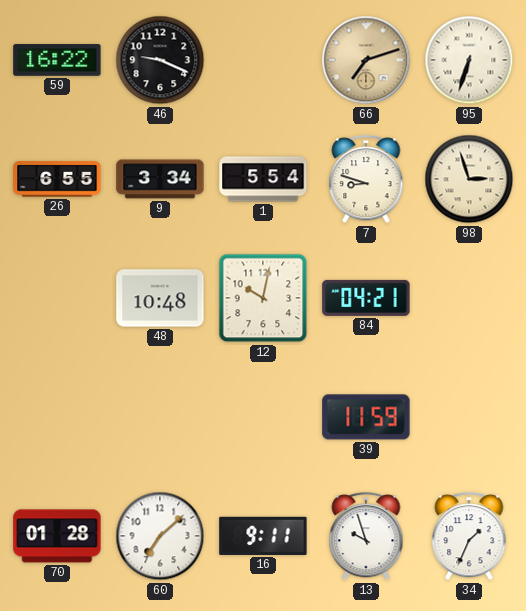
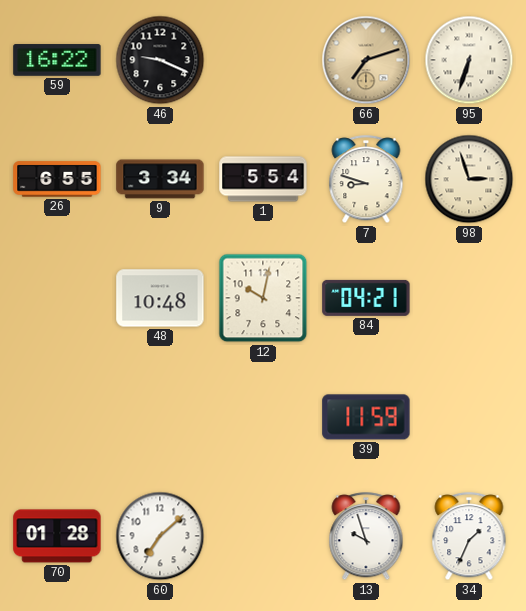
16: 9:11 -> none (263, 536)
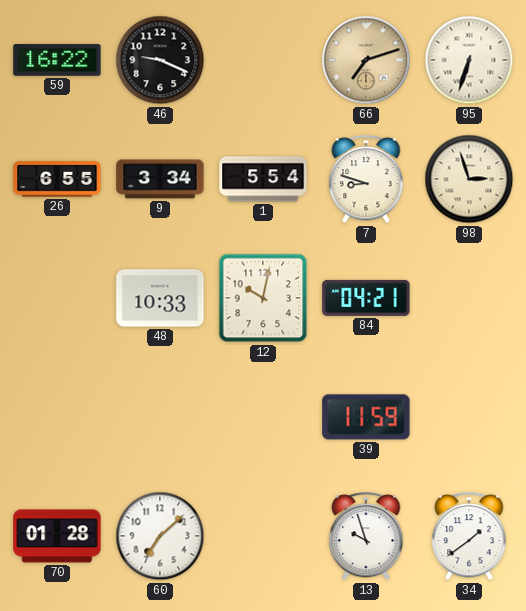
48: 10:48 -> 10:33 (160, 298)
34: 1:34 -> 1:39 (469, 537)
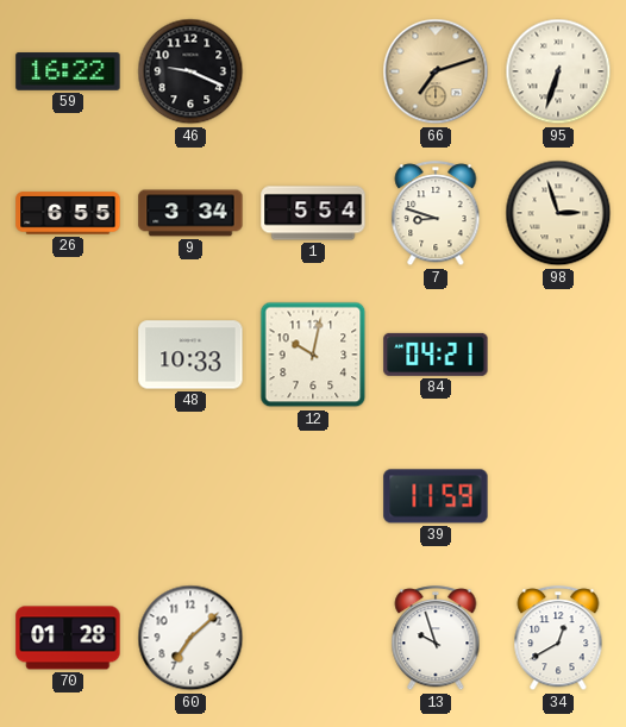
34: 1:39 -> 12:40 (558, 639)
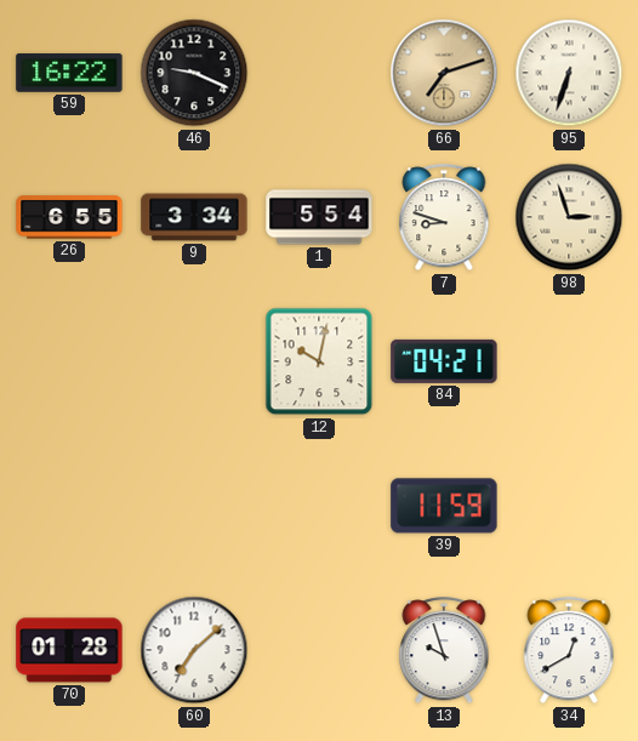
48: 10:33 -> none (190, 355)
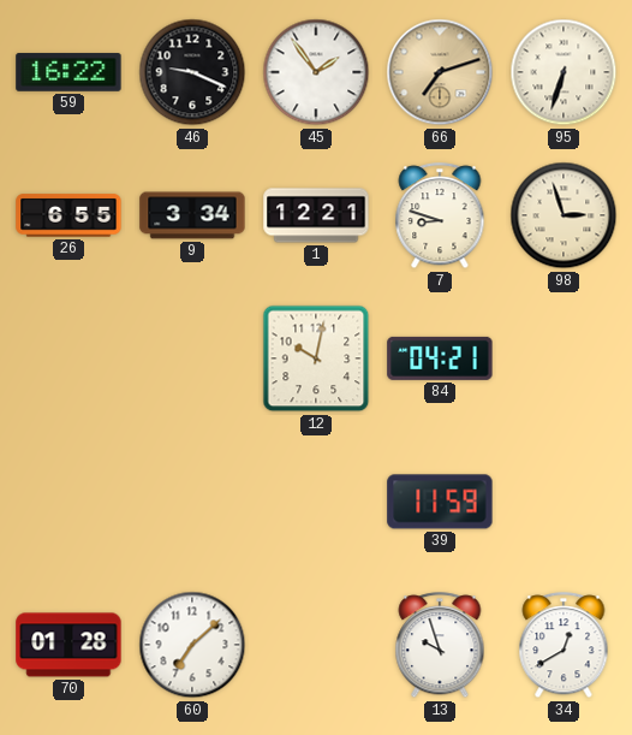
45: none -> 1:54 (316, 72)
1: 5:54 -> 12:21 (316, 215)
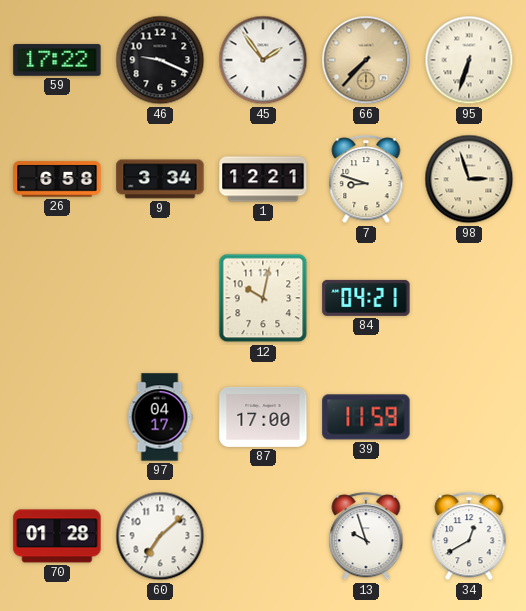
59: 16:22 -> 17:22 (57, 60)
66: 7:12 -> 7:37 (366, 60)
26: 6:55 -> 6:58 (57, 179)
97: none -> 04:17 (160, 417)
87: none -> 17:00 (263, 417)
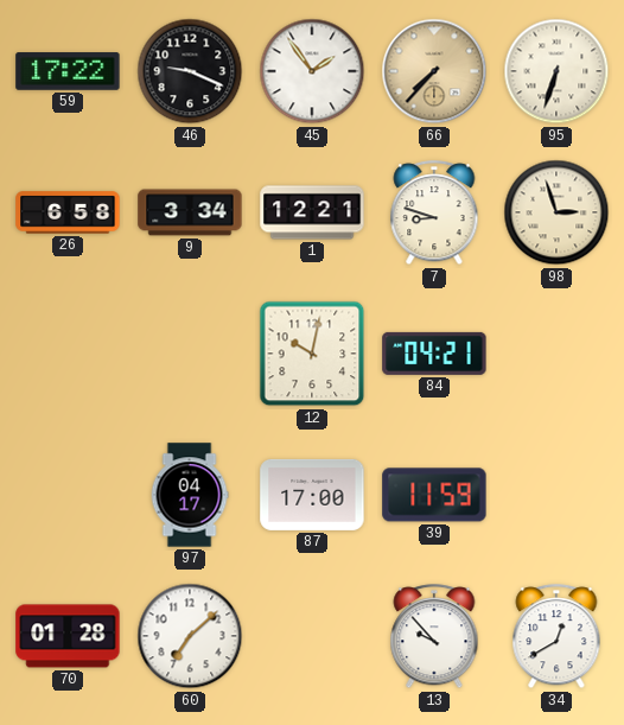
13: 9:57 -> 9:53 (434, 637)
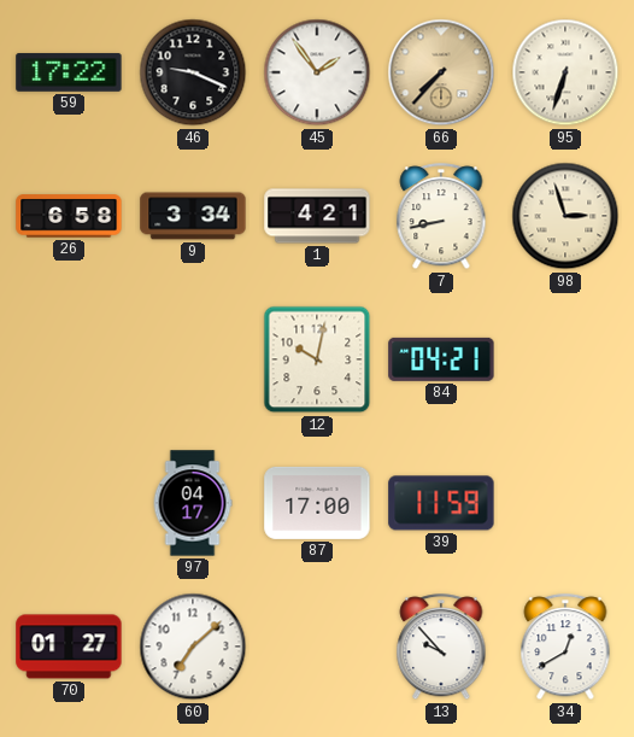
1: 12:21 -> 4:21 (317, 216)
7: 8:48 -> 8:43 (441, 217)
70: 01:28 -> 01:27 (69, 647)
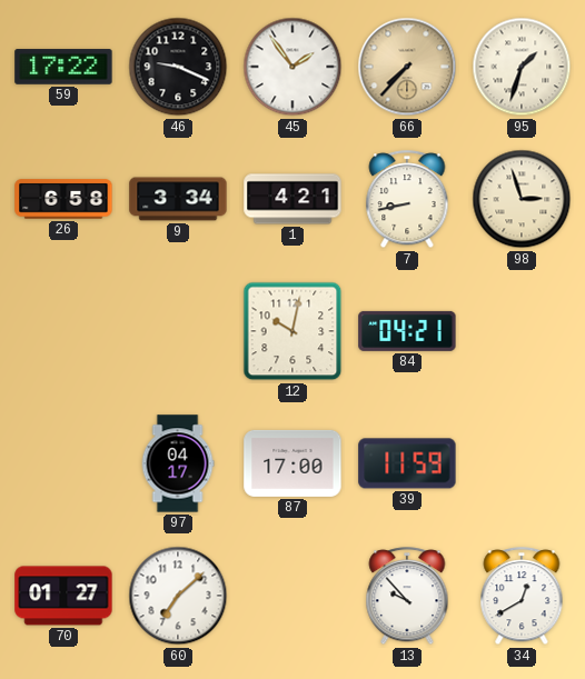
95: 6:33 -> 1:33 (522, 67)
